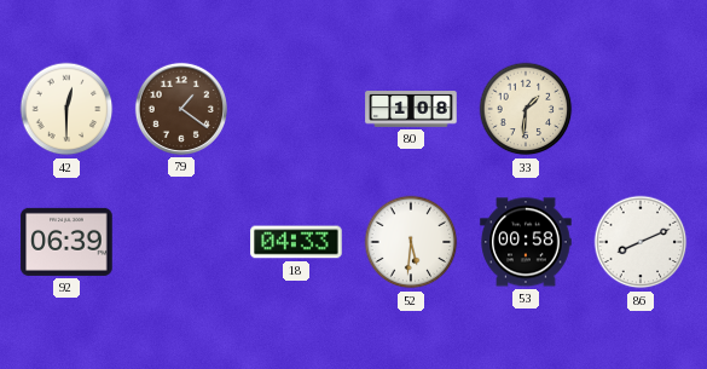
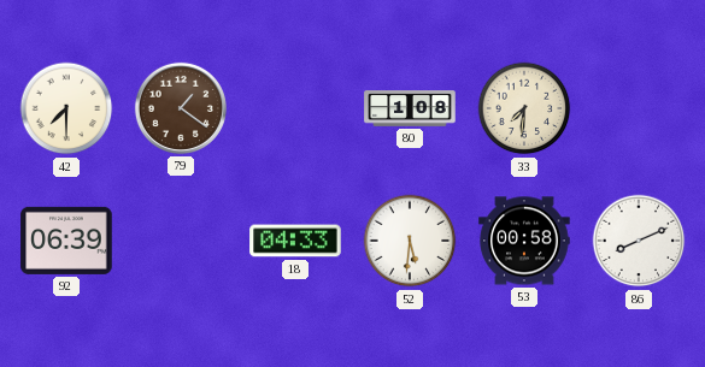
42: 12:30 -> 7:30 (66, 108)
33: 1:31 -> 7:31 (524, 108)
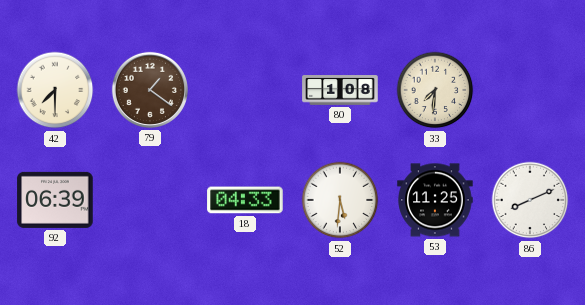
53: 00:58 -> 11:25 (435, 200)
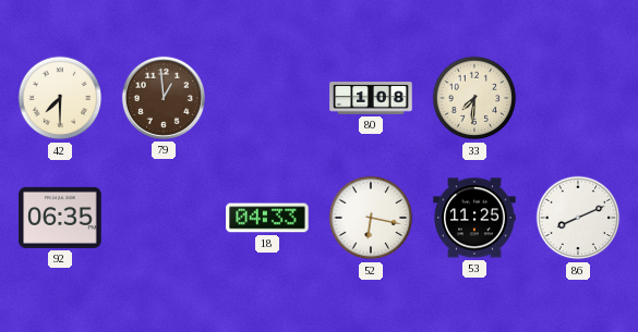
79: 1:21 -> 12:59 (164, 98)
92: 06:39 -> 06:35 (60, 218)
52: 5:31 -> 6:17 (371, 218)
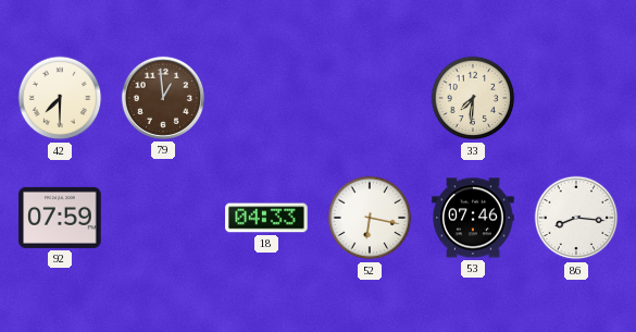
80: 1:08 -> none (371, 98)
92: 06:35 -> 07:59 (60, 218)
53: 11:25 -> 07:46 (473, 218)
86: 8:11 -> 8:16 (576, 218)
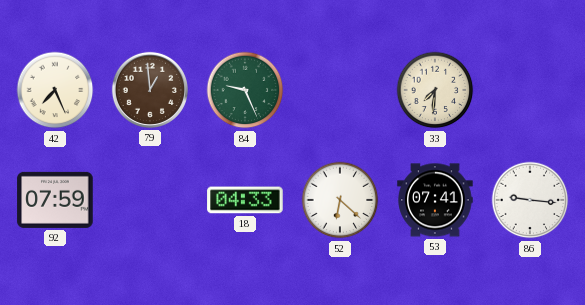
42: 7:30 -> 7:26 (55, 90)
84: none -> 9:26 (245, 90)
52: 6:17 -> 6:22 (340, 200)
53: 07:46 -> 07:41 (435, 200)
86: 8:16 -> 9:16 (530, 200)
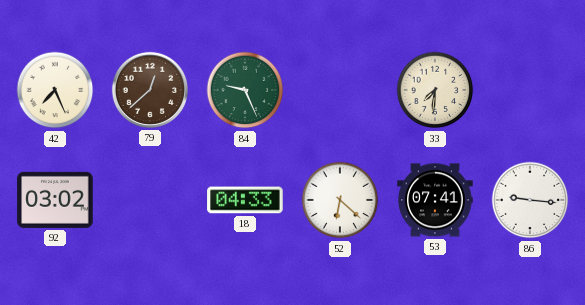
79: 12:59 -> 12:38 (150, 90)
92: 07:59 -> 03:02 (55, 200)
